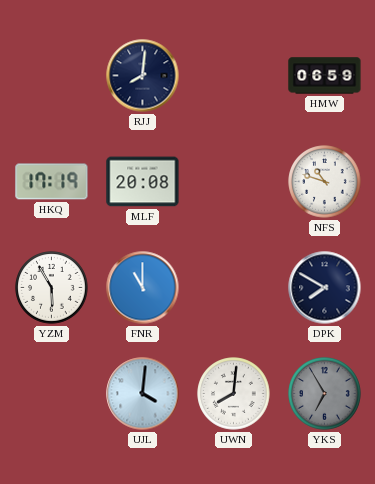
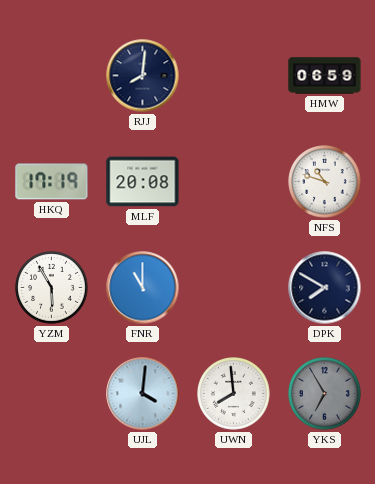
UWN: 8:01 -> 7:59 (234, 394)
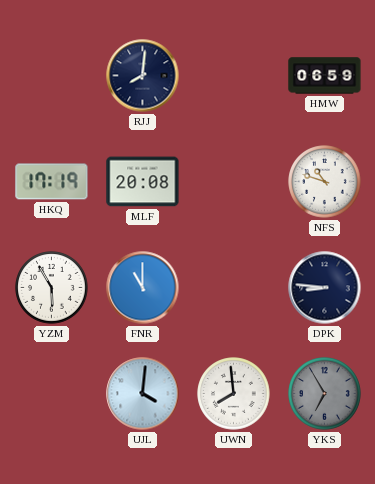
DPK: 7:50 -> 8:46 (325, 288)
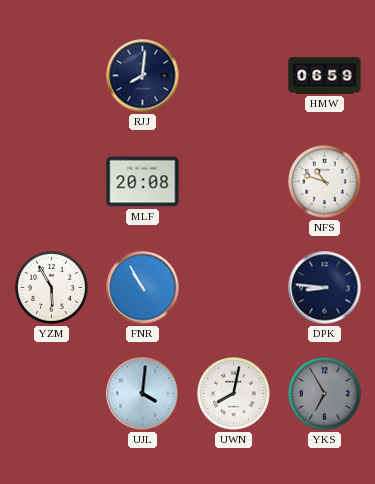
HKQ: 17:19 -> none (52, 182)
FNR: 11:00 -> 10:55 (143, 288)
UWN: 7:59 -> 8:02 (234, 394)
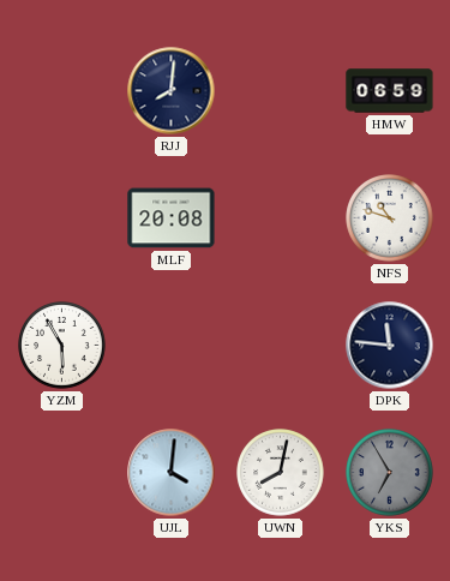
FNR: 10:55 -> none (143, 288)
DPK: 8:46 -> 11:46 (390, 346)
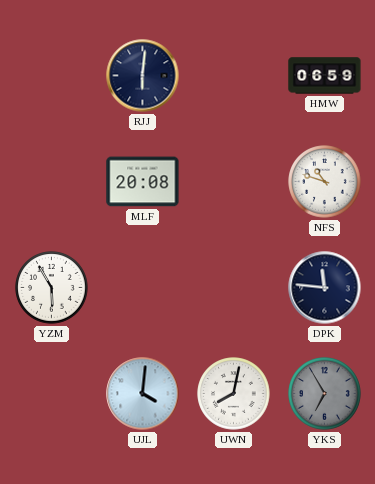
RJJ: 8:01 -> 6:01 (143, 76)
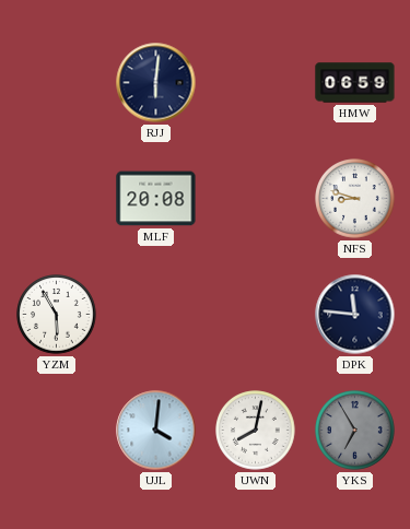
NFS: 10:48 -> 8:48 (355, 199)
